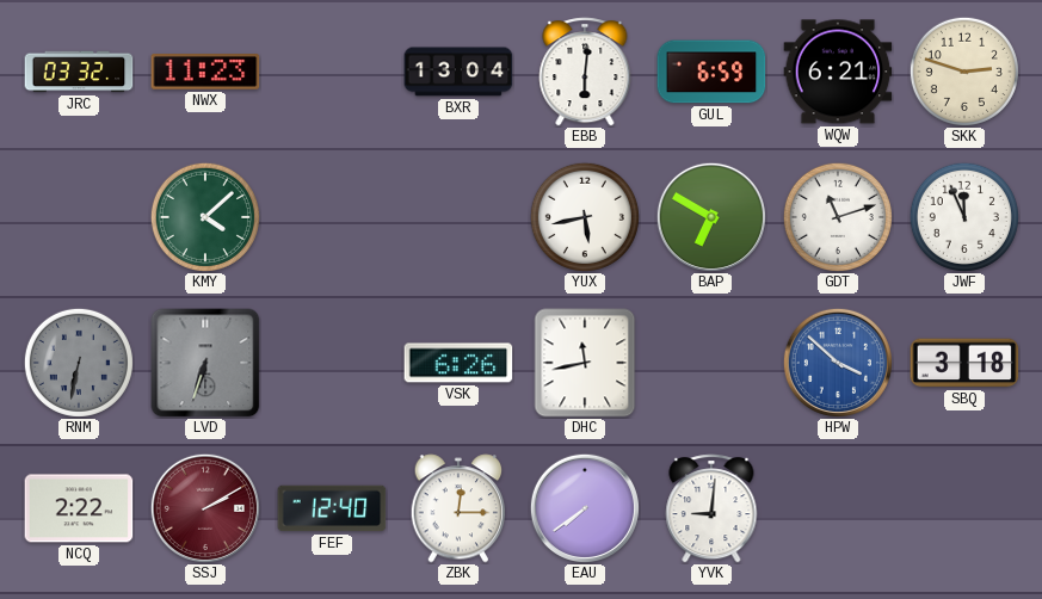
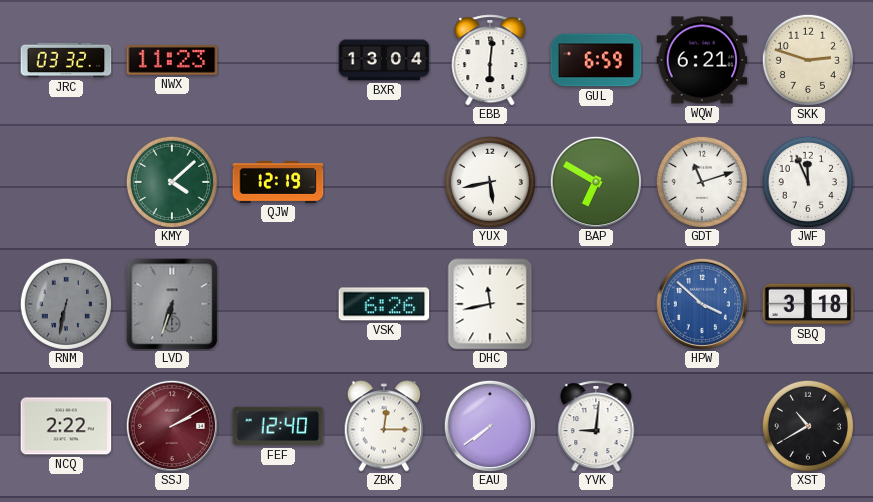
QJW: none -> 12:19 (278, 183)
XST: none -> 10:40 (808, 426)
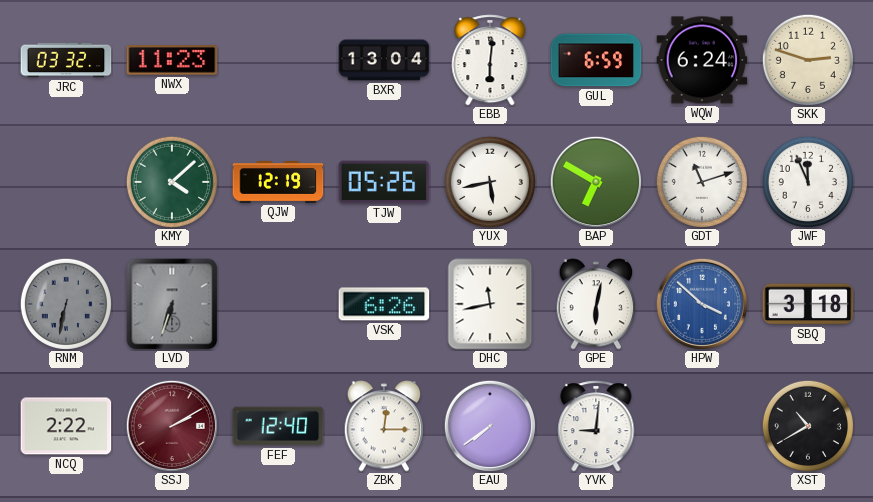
WQW: 6:21 -> 6:24 (702, 60)
TJW: none -> 05:26 (384, 182)
GPE: none -> 6:02 (596, 304)
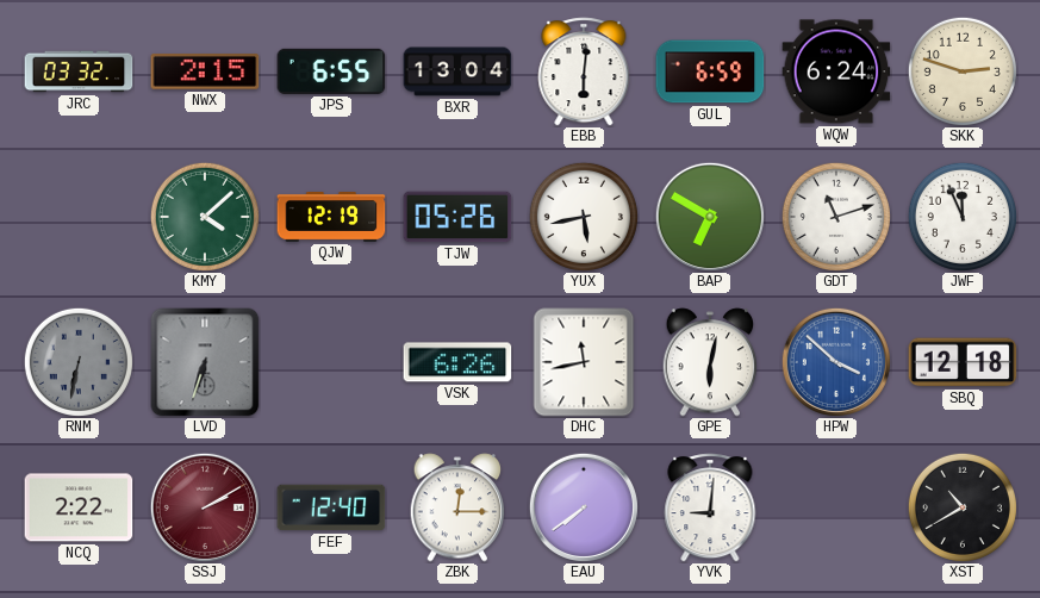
NWX: 11:23 -> 2:15 (205, 73)
JPS: none -> 6:55 (331, 71)
SBQ: 3:18 -> 12:18 (963, 362)
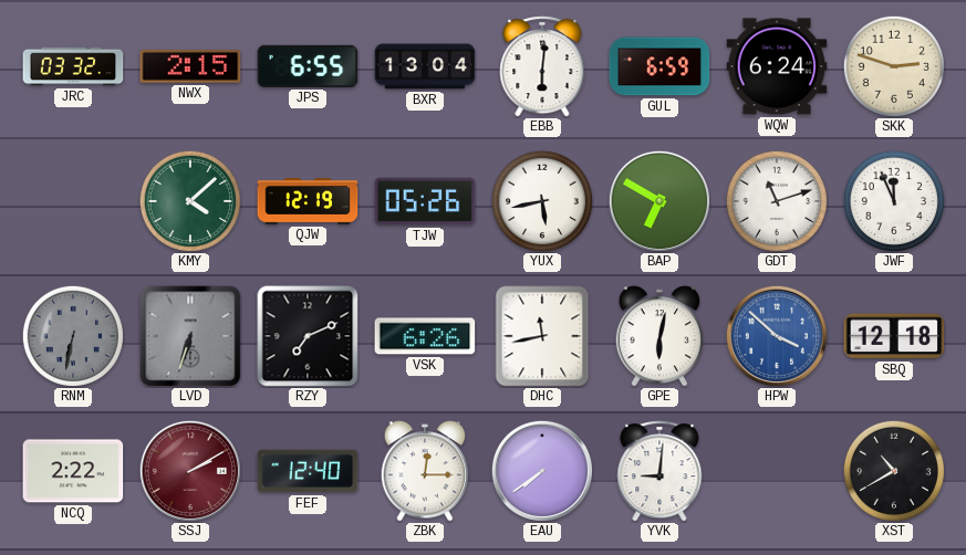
RZY: none -> 7:11 (308, 336)
